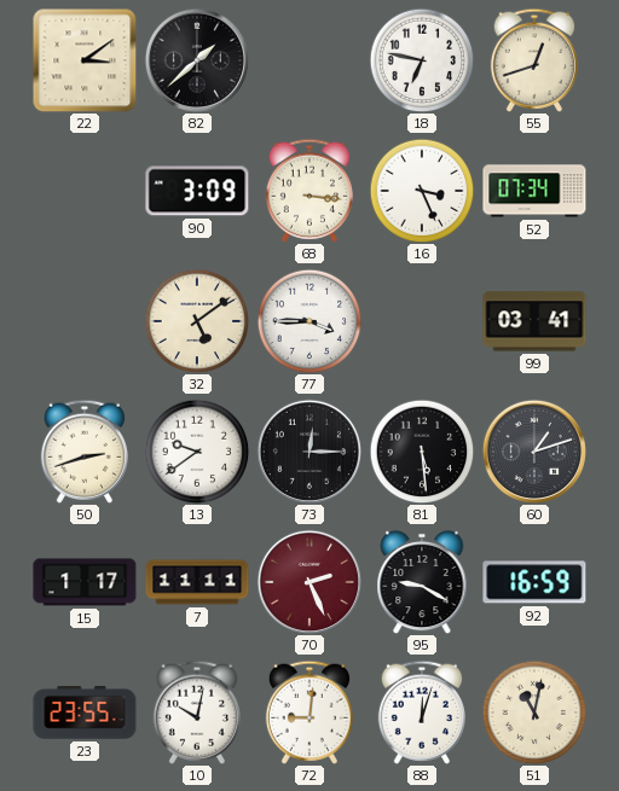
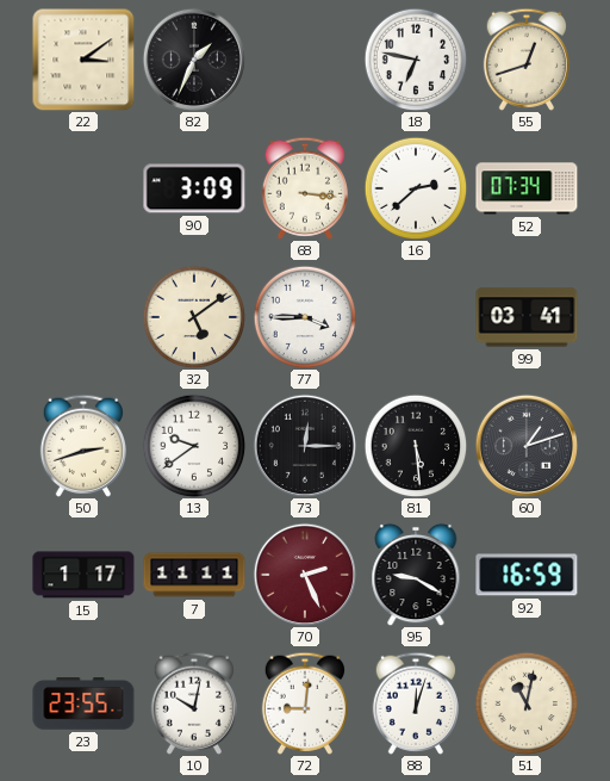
82: 1:38 -> 1:34 (193, 58)
16: 3:26 -> 2:38 (416, 188)
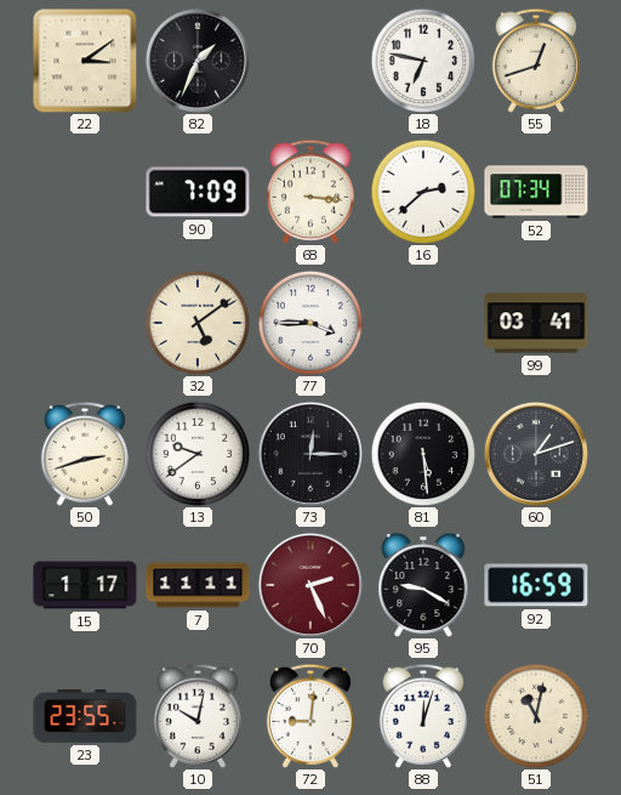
90: 3:09 -> 7:09 (198, 192)
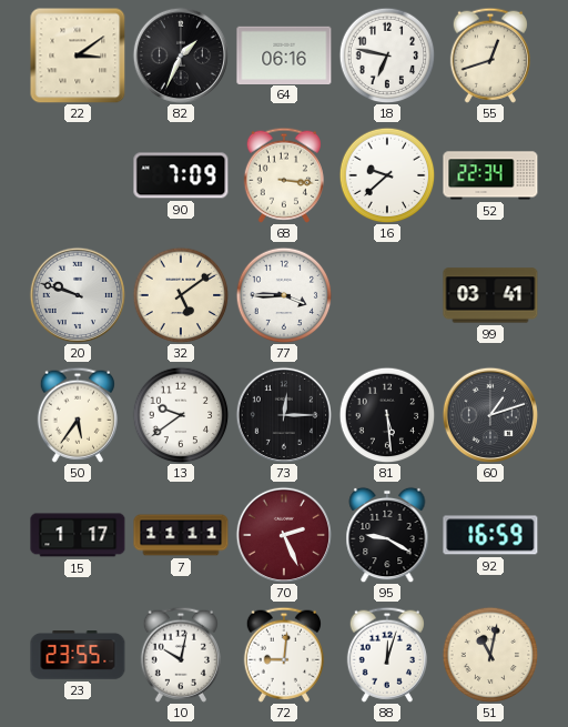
64: none -> 06:16 (284, 54)
16: 2:38 -> 9:38 (387, 175)
52: 07:34 -> 22:34 (490, 175)
20: none -> 9:48 (77, 294)
50: 2:42 -> 5:36 (77, 415)
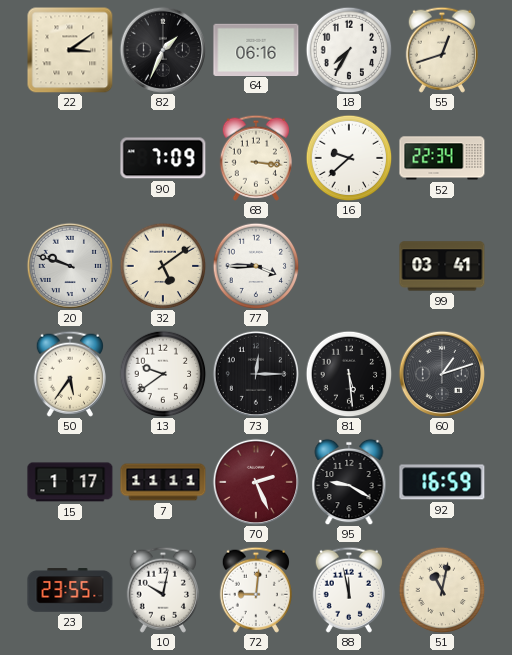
18: 6:47 -> 7:35 (349, 50)
88: 12:03 -> 11:58 (348, 590)
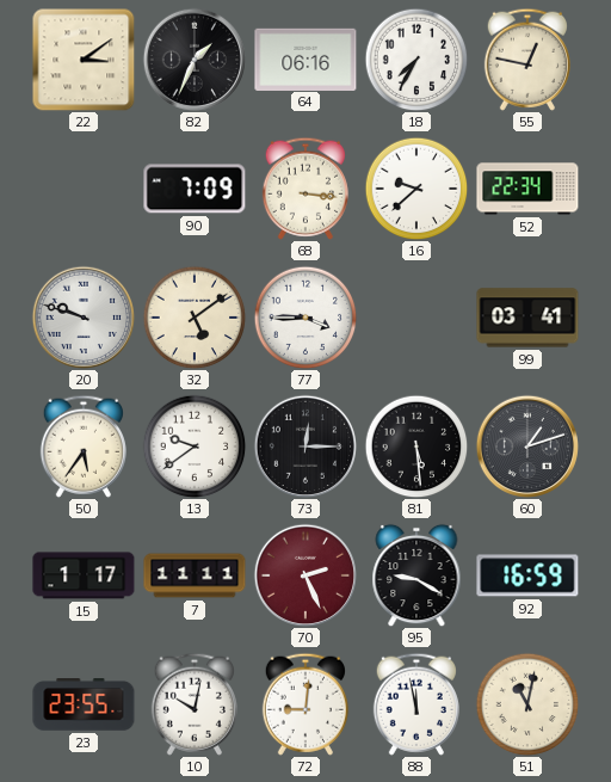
55: 12:42 -> 12:47 (526, 60)
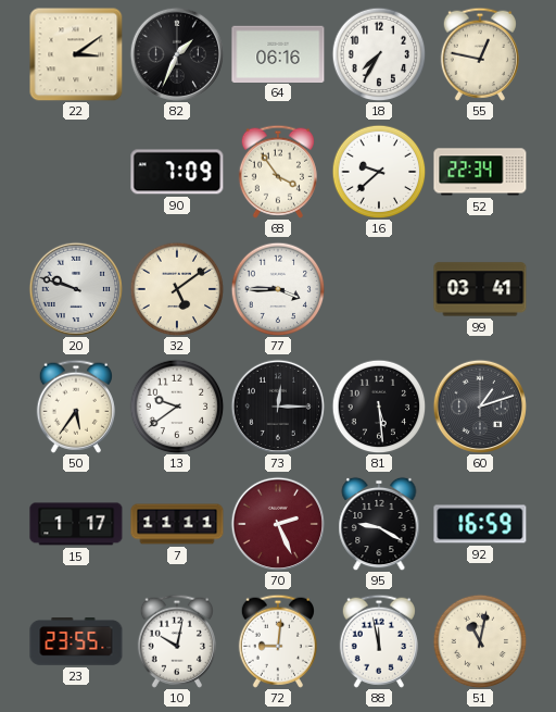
68: 3:16 -> 3:54 (277, 172)
